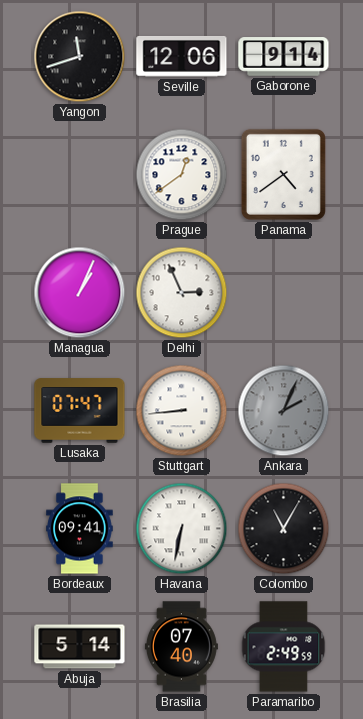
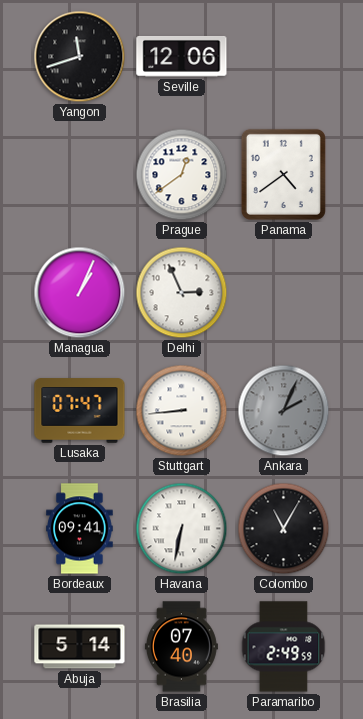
Gaborone: 9:14 -> none (284, 57)
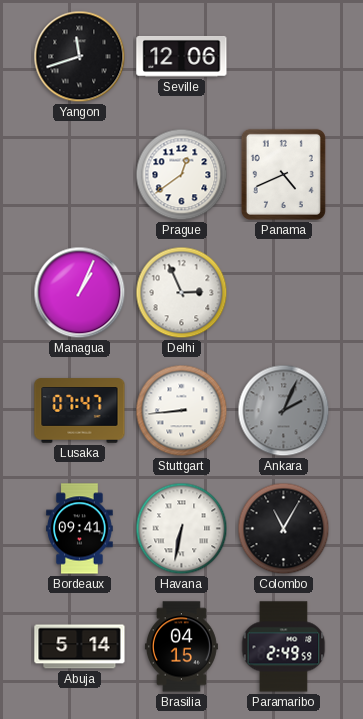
Panama: 4:39 -> 4:41 (283, 174)
Brasilia: 07:40 -> 04:15 (181, 647)
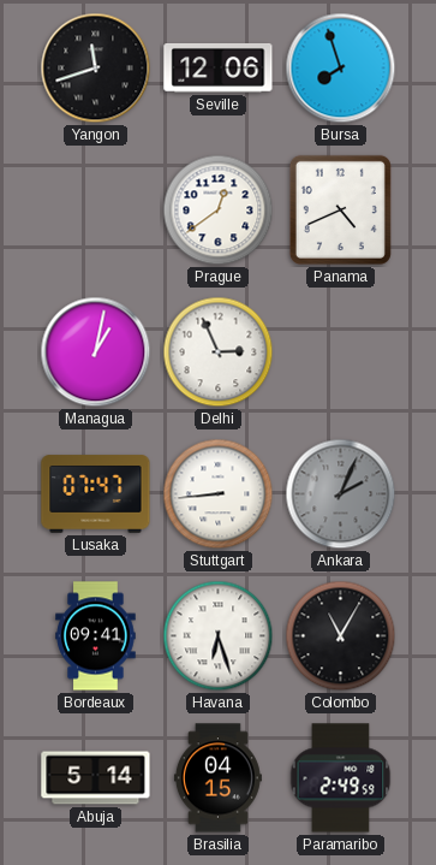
Bursa: none -> 7:57 (341, 69)
Managua: 1:04 -> 1:02 (96, 352)
Havana: 6:32 -> 6:27 (219, 636)
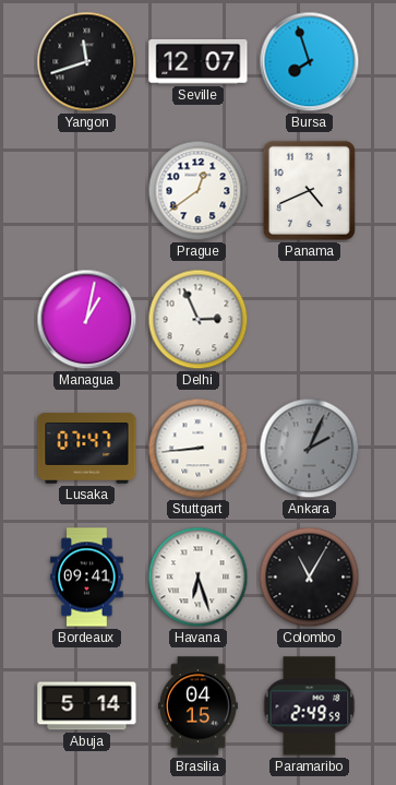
Seville: 12:06 -> 12:07 (199, 61)
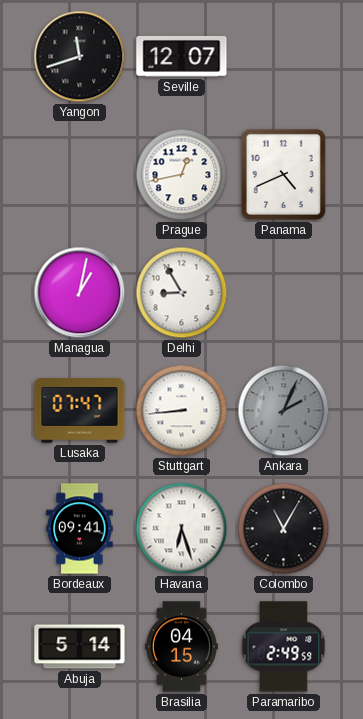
Bursa: 7:57 -> none (310, 62)
Prague: 12:39 -> 12:43 (182, 175)
Delhi: 2:56 -> 8:55 (182, 293)
